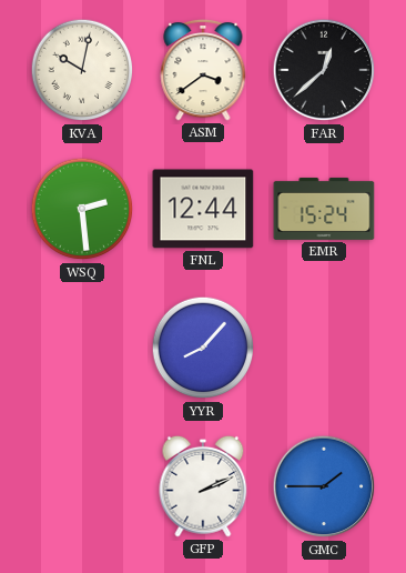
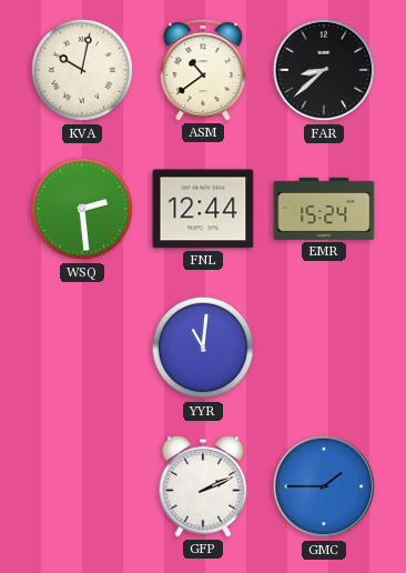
ASM: 3:39 -> 10:39 (203, 70)
FAR: 12:38 -> 8:38 (324, 70)
YYR: 8:07 -> 11:01 (203, 348)
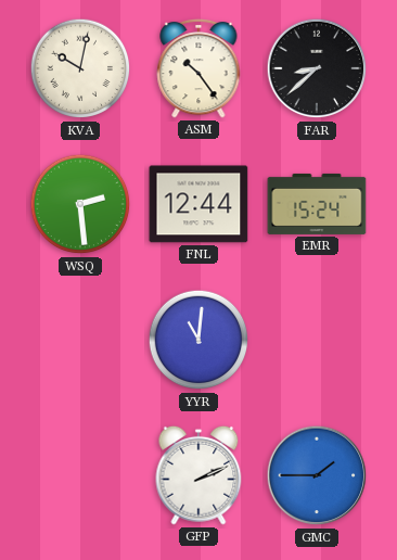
ASM: 10:39 -> 10:24 (198, 68)
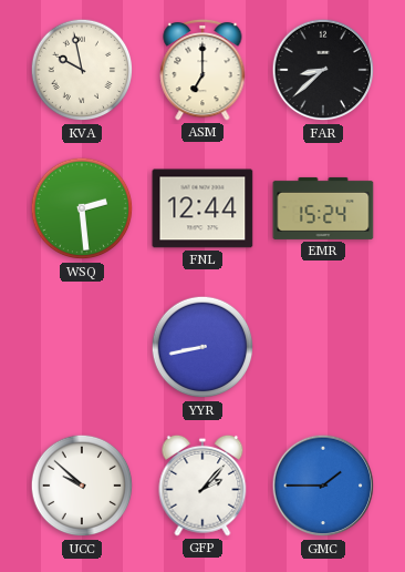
KVA: 10:02 -> 9:58 (82, 70)
ASM: 10:24 -> 7:00 (202, 70)
YYR: 11:01 -> 8:43 (202, 347)
UCC: none -> 9:52 (82, 486)
GFP: 2:11 -> 2:07 (202, 486)
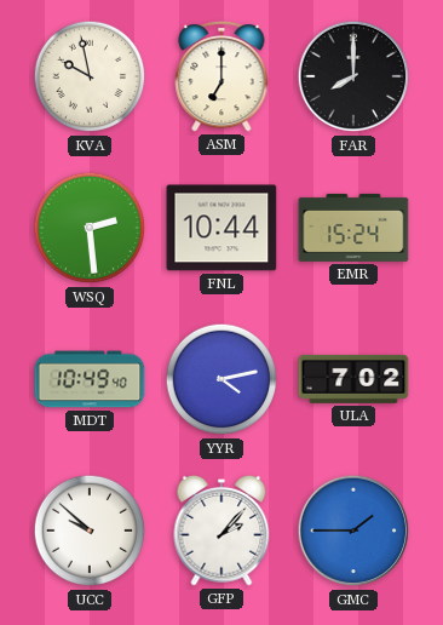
FAR: 8:38 -> 8:00 (353, 76)
FNL: 12:44 -> 10:44 (221, 228)
MDT: none -> 10:49 (90, 379)
YYR: 8:43 -> 4:13 (221, 379)
ULA: none -> 7:02 (353, 379)
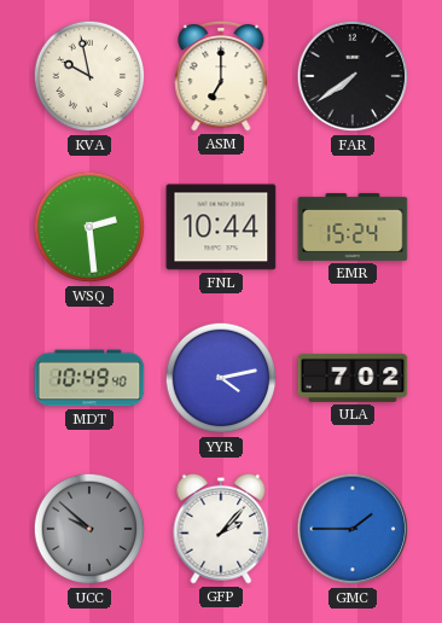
FAR: 8:00 -> 7:39 (353, 76)
UCC dial: white -> grey (89, 529)
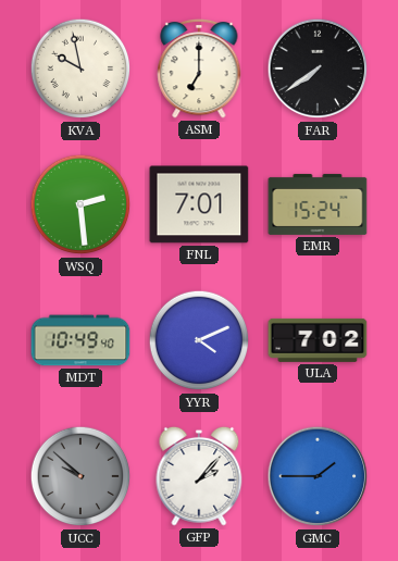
FNL: 10:44 -> 7:01 (199, 204)
YYR: 4:13 -> 4:11 (199, 340)
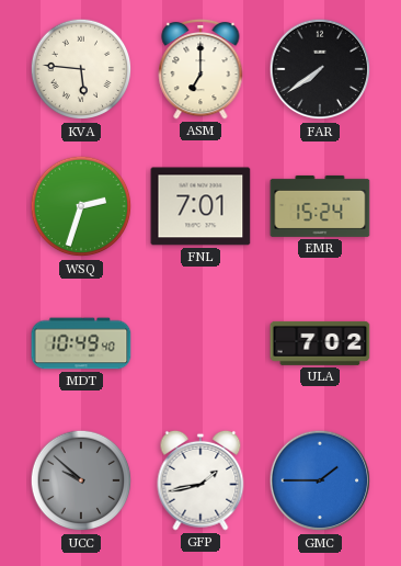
KVA: 9:58 -> 5:46 (81, 69)
WSQ: 2:29 -> 2:33 (81, 206)
YYR: 4:11 -> none (199, 340)
GFP: 2:07 -> 1:43 (200, 480)
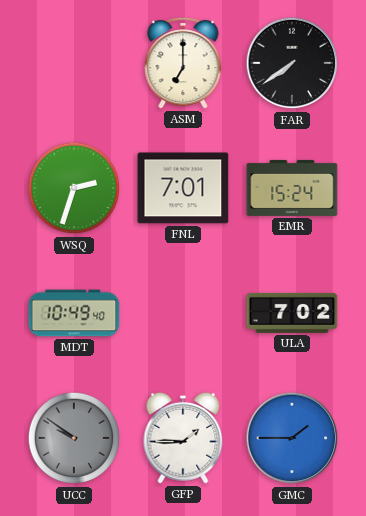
KVA: 5:46 -> none (81, 69)
UCC: 9:52 -> 9:51 (74, 438)
GFP: 1:43 -> 1:45 (183, 438)
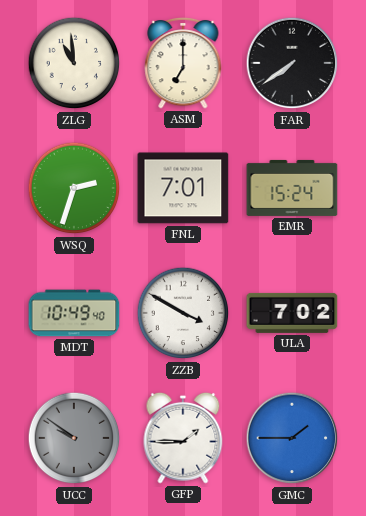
ZLG: none -> 10:59 (74, 63)
ZZB: none -> 3:50 (183, 313)
